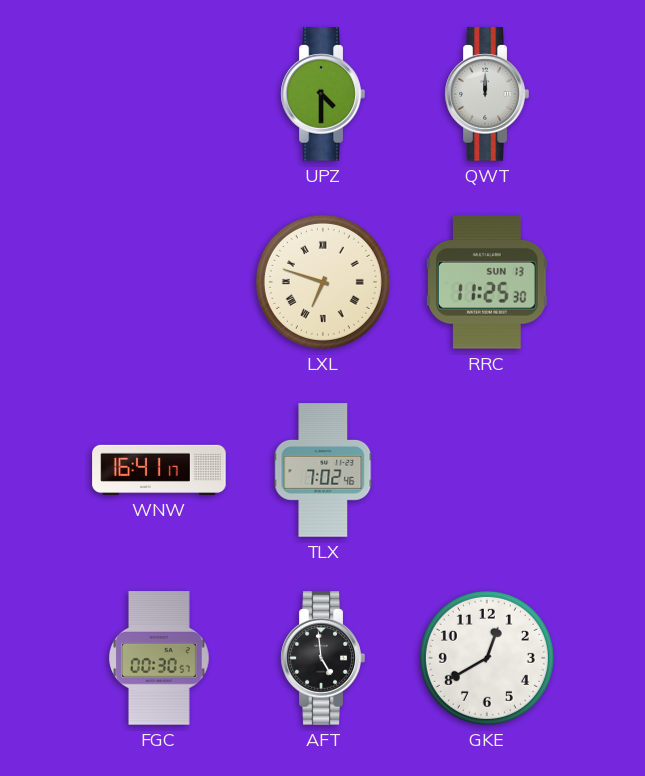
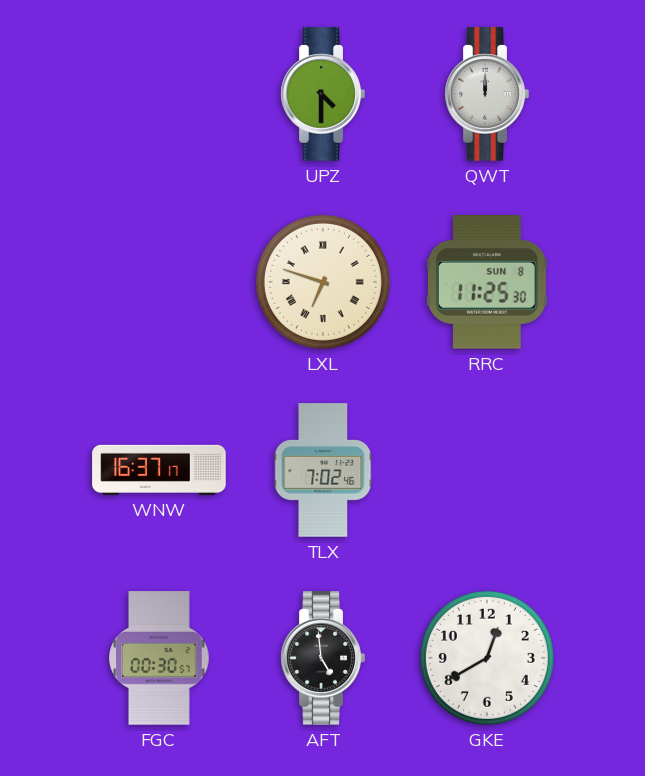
RRC date: SUN 13 -> SUN 8 (487, 283)
WNW: 16:41 -> 16:37 (159, 470)
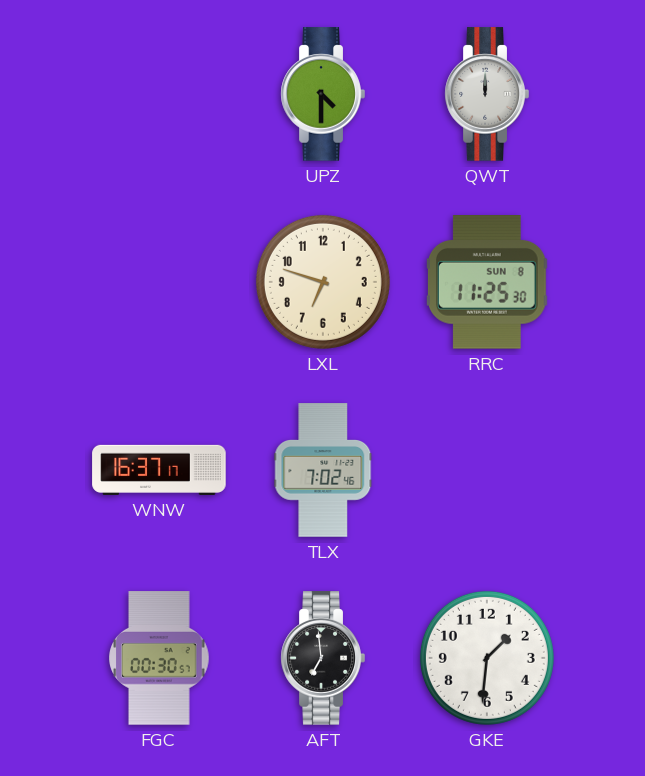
LXL numerals: Roman -> Arabic (323, 282)
AFT: 4:59 -> 6:59 (323, 658)
GKE: 12:40 -> 1:31 (487, 658)
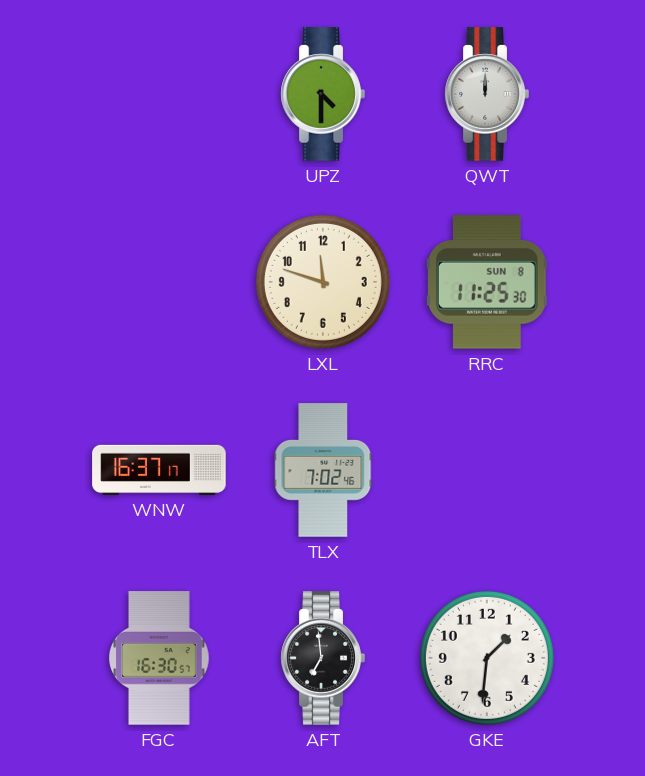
LXL: 6:48 -> 11:48 (323, 282)
FGC: 00:30 -> 16:30 (159, 658)
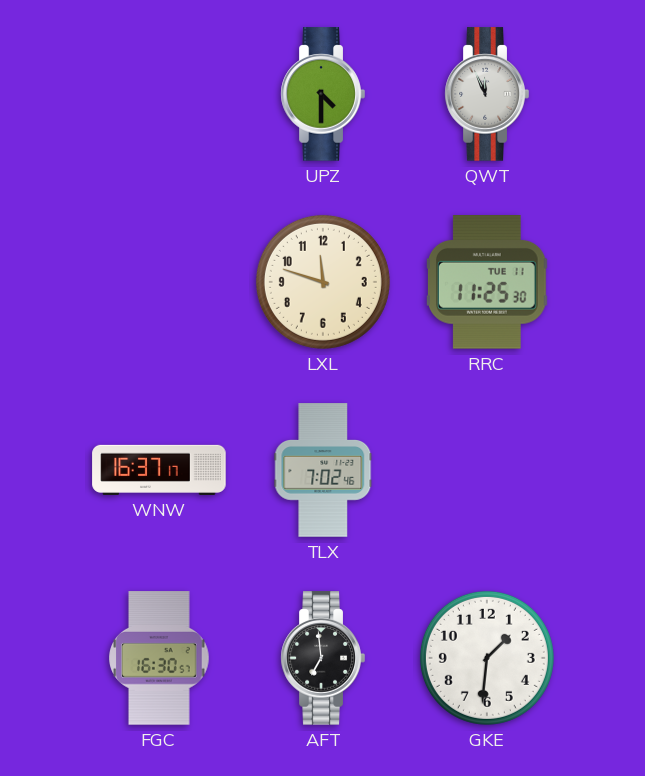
QWT: 12:00 -> 11:56 (487, 94)
RRC date: SUN 8 -> TUE 11 (487, 283)
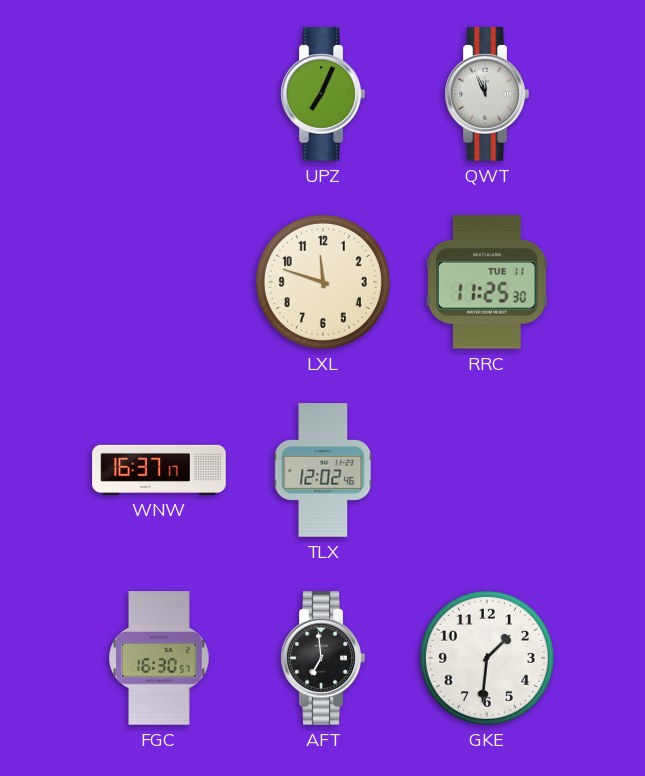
UPZ: 4:30 -> 7:04 (323, 94)
TLX: 7:02 -> 12:02 (323, 470)
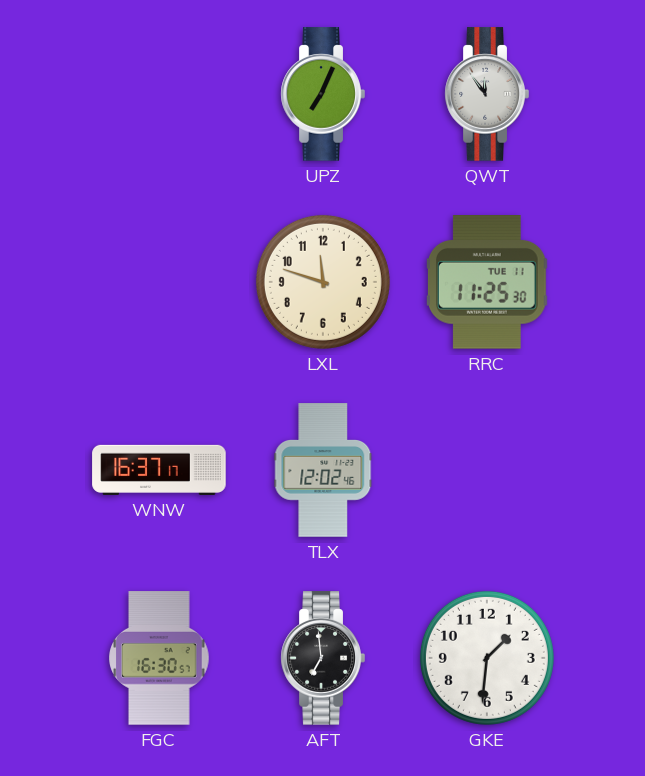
QWT: 11:56 -> 11:54 (487, 94)
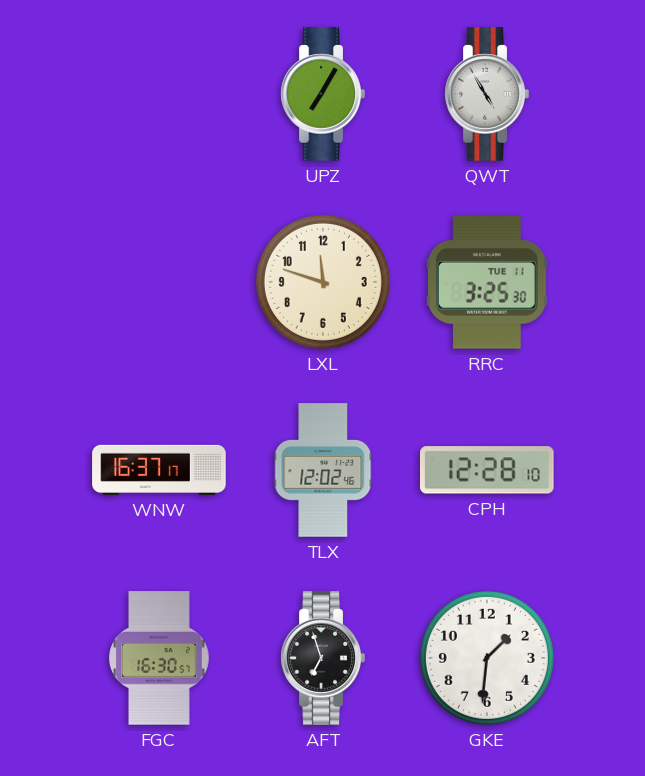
UPZ: 7:04 -> 7:05 (323, 94)
QWT: 11:54 -> 4:55 (487, 94)
RRC: 11:25 -> 3:25 (487, 283)
CPH: none -> 12:28 (488, 470)
AFT: 6:59 -> 6:57 (323, 658)
